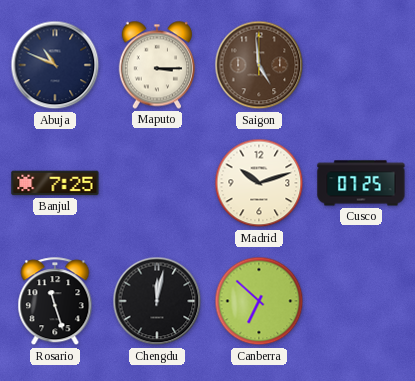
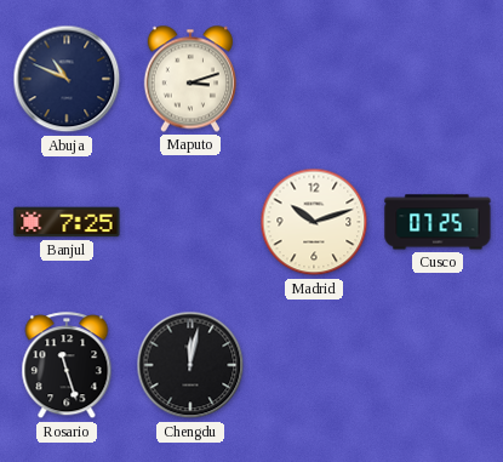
Maputo: 3:15 -> 3:12 (190, 79)
Saigon: 4:59 -> none (259, 65)
Canberra: 6:52 -> none (259, 301)
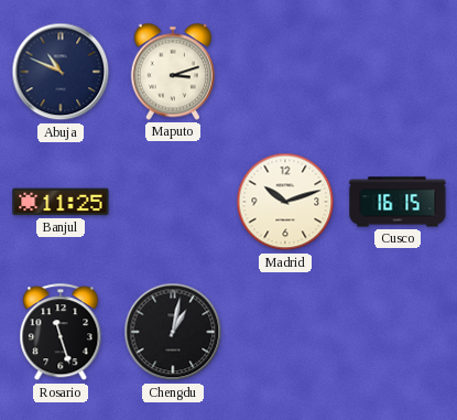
Banjul: 7:25 -> 11:25 (61, 202)
Cusco: 07:25 -> 16:15 (398, 202)
Chengdu: 12:02 -> 1:02 (173, 332)
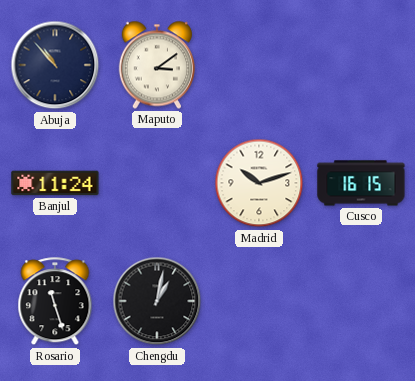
Abuja: 10:49 -> 10:53 (55, 65)
Maputo: 3:12 -> 3:09 (157, 65)
Banjul: 11:25 -> 11:24 (55, 183)
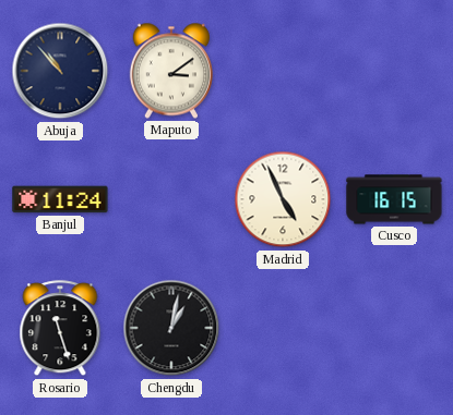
Madrid: 10:12 -> 4:56 (283, 199)
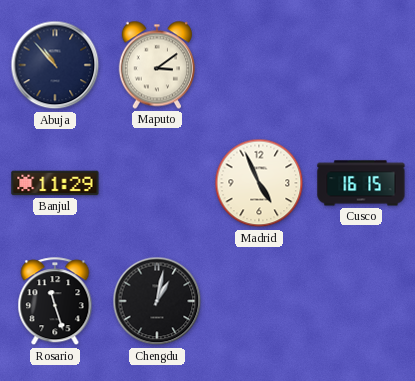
Banjul: 11:24 -> 11:29 (55, 183)
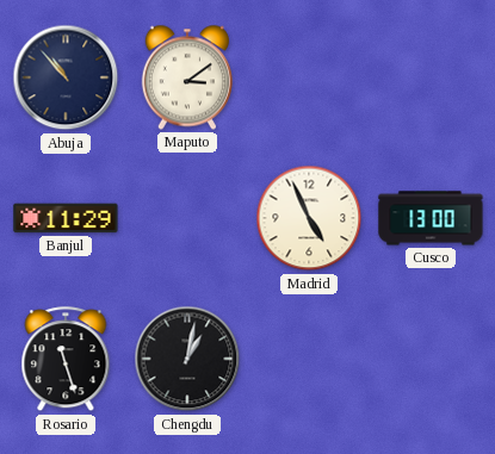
Cusco: 16:15 -> 13:00 (431, 218)
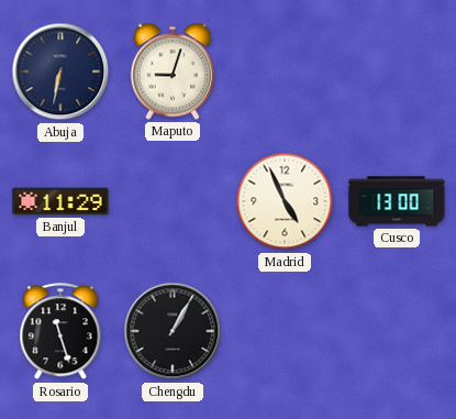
Abuja: 10:53 -> 6:32 (60, 71)
Maputo: 3:09 -> 9:03 (173, 71)
Chengdu: 1:02 -> 1:05 (173, 331)
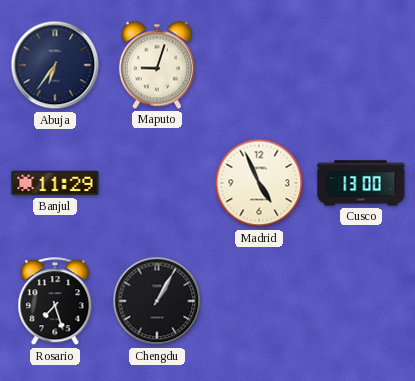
Abuja: 6:32 -> 6:36 (55, 65)
Rosario: 11:27 -> 7:27 (55, 302)
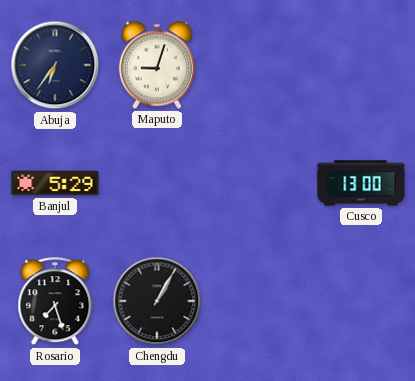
Banjul: 11:29 -> 5:29 (55, 183)
Madrid: 4:56 -> none (259, 183)
